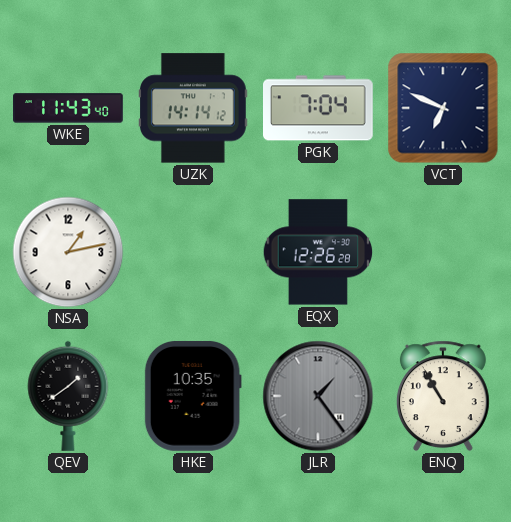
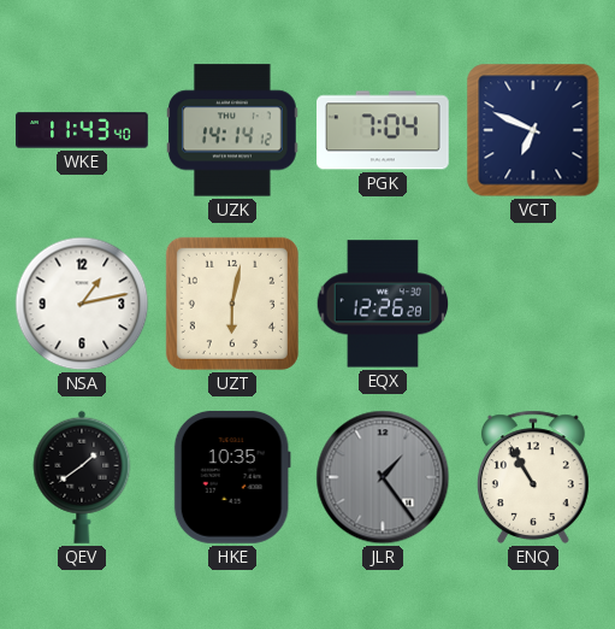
UZT: none -> 6:02 (232, 304)
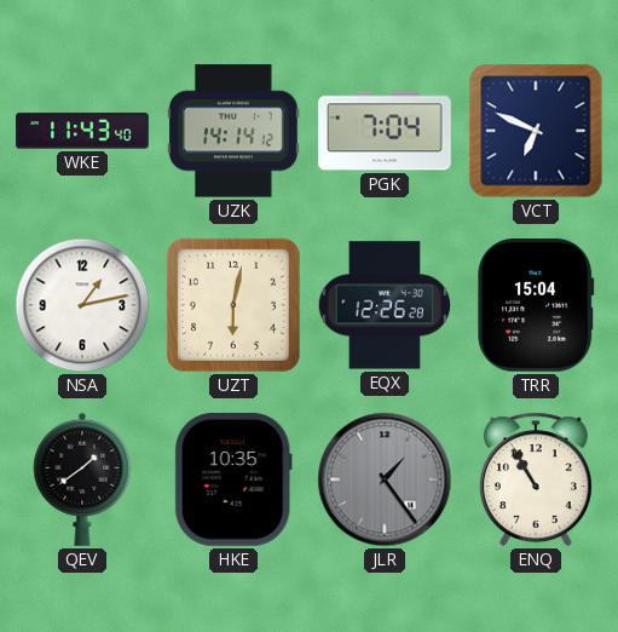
TRR: none -> 15:04 (536, 305)
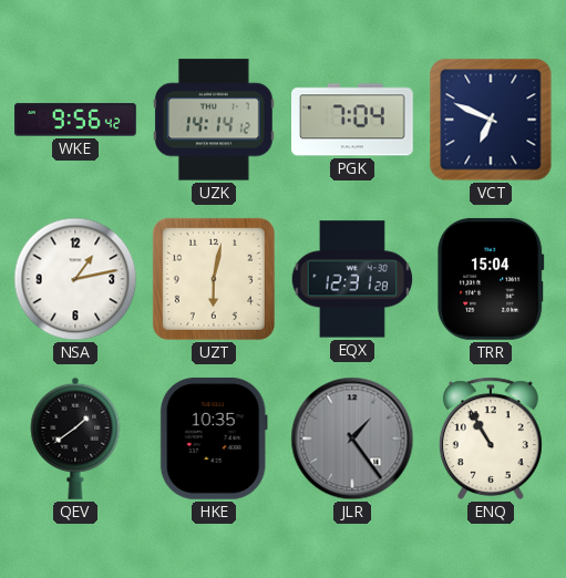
WKE: 11:43 -> 9:56 (75, 120)
EQX: 12:26 -> 12:31 (352, 279)
